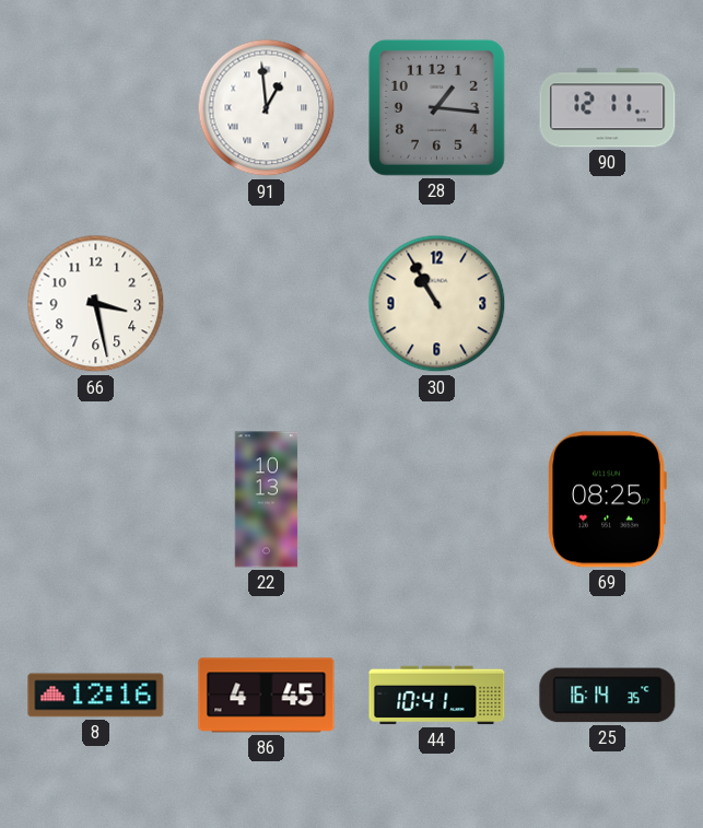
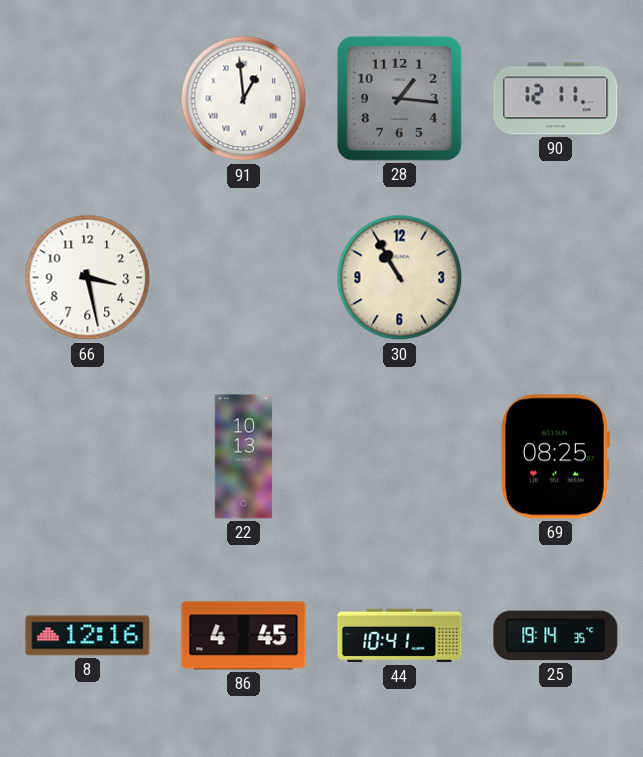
25: 16:14 -> 19:14 (556, 636)
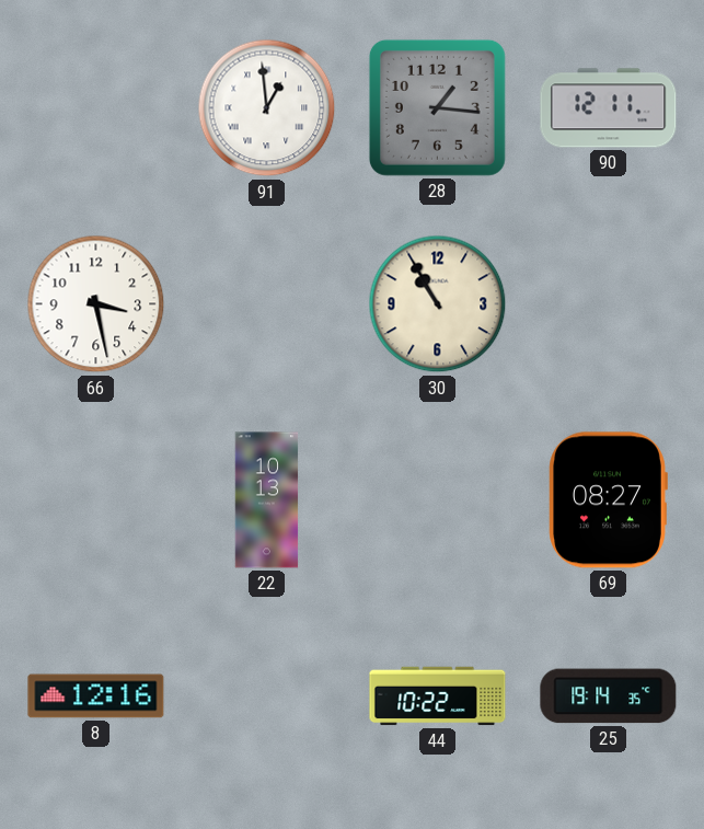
69: 08:25 -> 08:27 (608, 500)
86: 4:45 -> none (244, 636)
44: 10:41 -> 10:22 (438, 696)
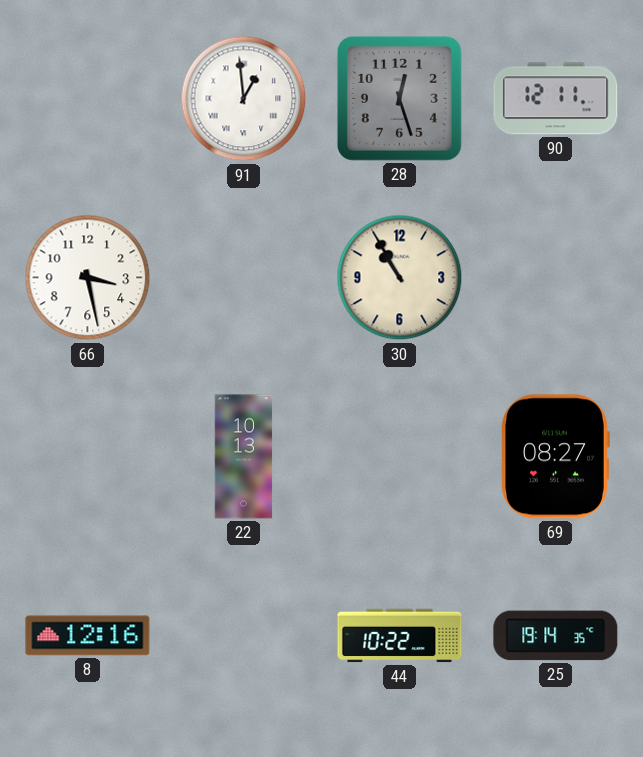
28: 1:16 -> 12:27 (399, 98)
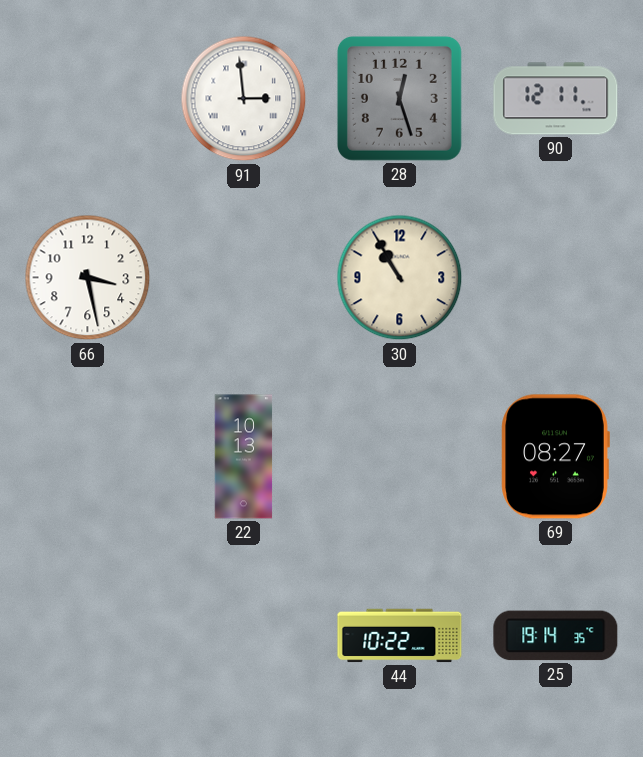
91: 12:59 -> 2:59 (244, 99)
8: 12:16 -> none (88, 636)
